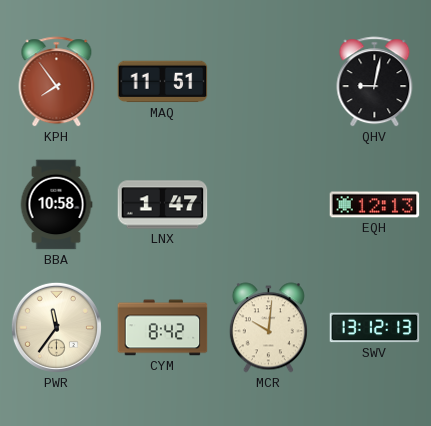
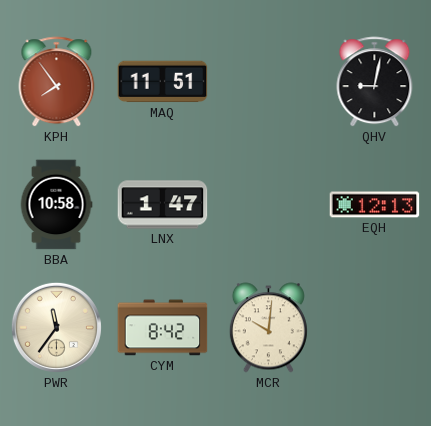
SWV: 13:12 -> none (375, 328)
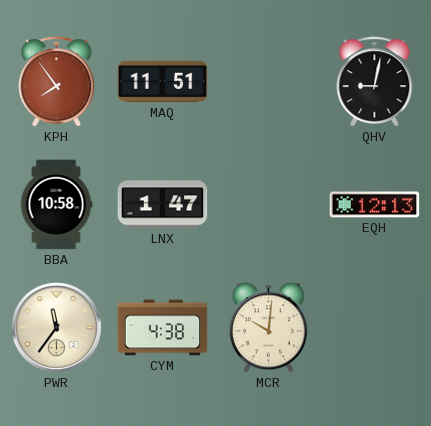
CYM: 8:42 -> 4:38 (163, 328)
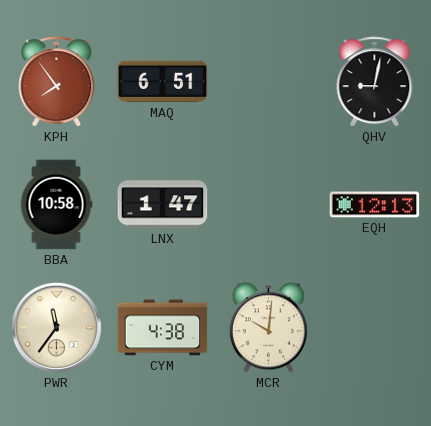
MAQ: 11:51 -> 6:51 (163, 82)
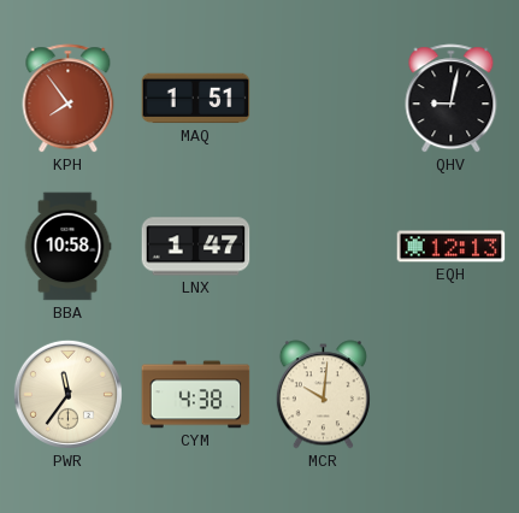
MAQ: 6:51 -> 1:51 (196, 99)
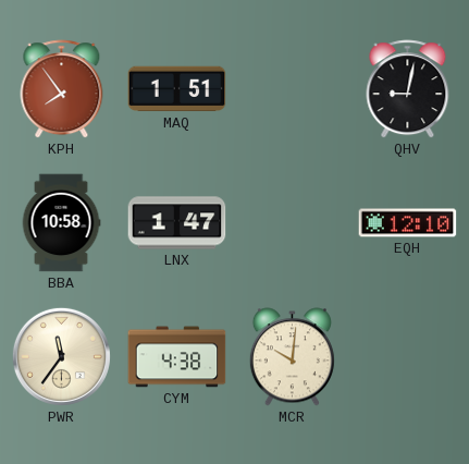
EQH: 12:13 -> 12:10 (408, 223)
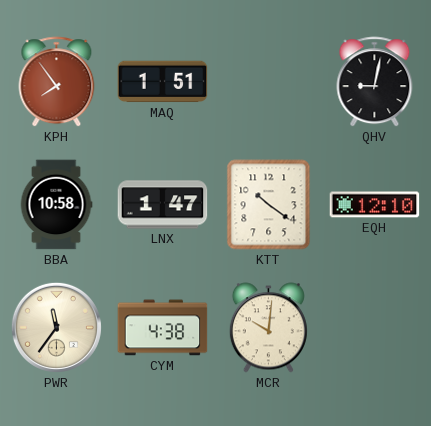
KTT: none -> 10:21 (269, 205)
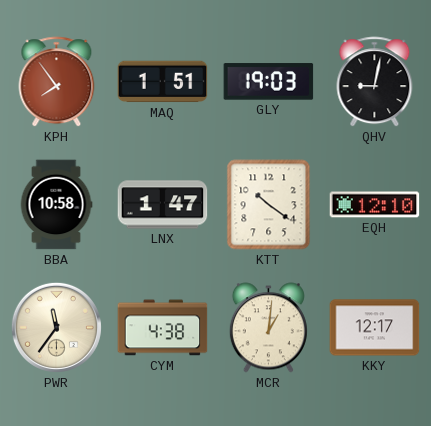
GLY: none -> 19:03 (269, 82)
MCR: 10:01 -> 1:01 (268, 328)
KKY: none -> 12:17 (375, 328)
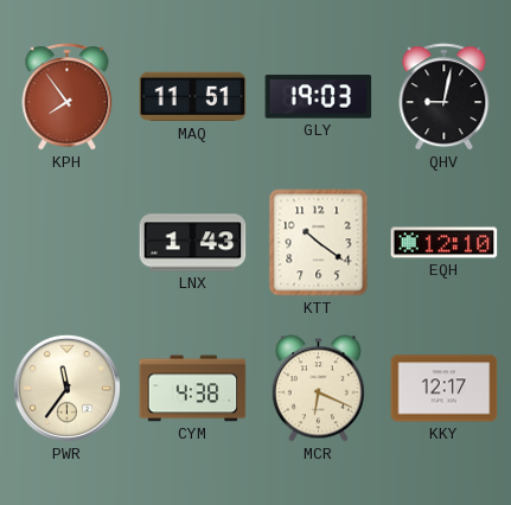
MAQ: 1:51 -> 11:51 (193, 97)
BBA: 10:58 -> none (56, 205)
LNX: 1:47 -> 1:43 (193, 243)
MCR: 1:01 -> 6:19 (318, 389)
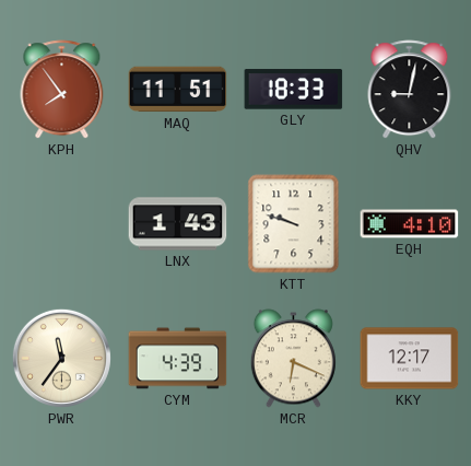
GLY: 19:03 -> 18:33 (294, 90)
KTT: 10:21 -> 9:48 (294, 224)
EQH: 12:10 -> 4:10 (410, 224)
CYM: 4:38 -> 4:39 (178, 359)
